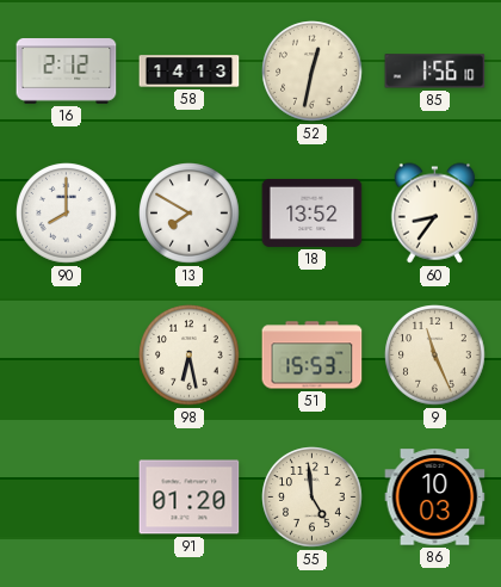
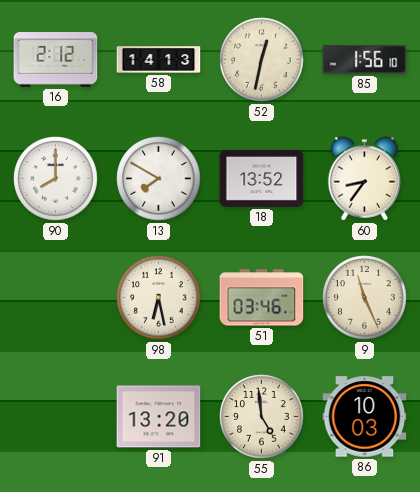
51: 15:53 -> 03:46 (262, 298)
91: 01:20 -> 13:20 (159, 417)
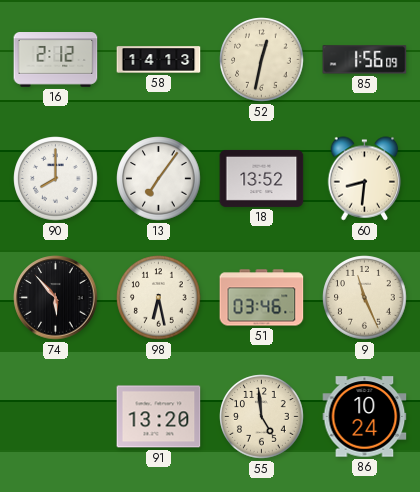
85: 1:56:10 -> 1:56:09 (365, 60)
13: 7:50 -> 7:06 (159, 179)
60: 8:36 -> 8:31 (365, 179)
74: none -> 5:53 (56, 298)
86: 10:03 -> 10:24 (365, 417)
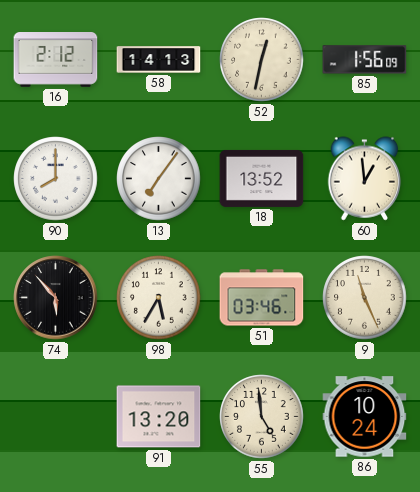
60: 8:31 -> 12:59 (365, 179)
98: 6:28 -> 5:35 (159, 298)
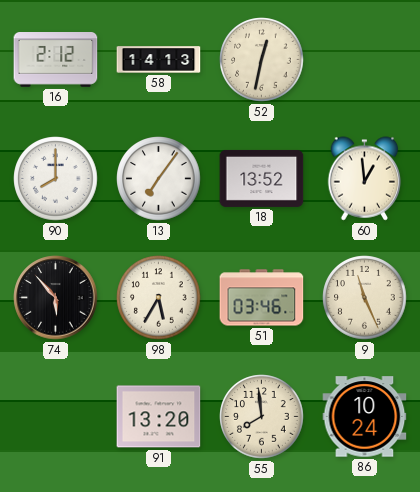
85: 1:56 -> none (365, 60)
55: 4:59 -> 7:59 (262, 417)
